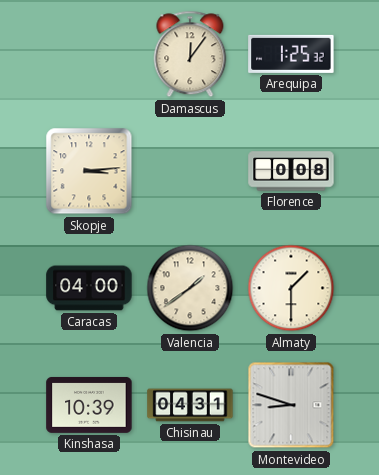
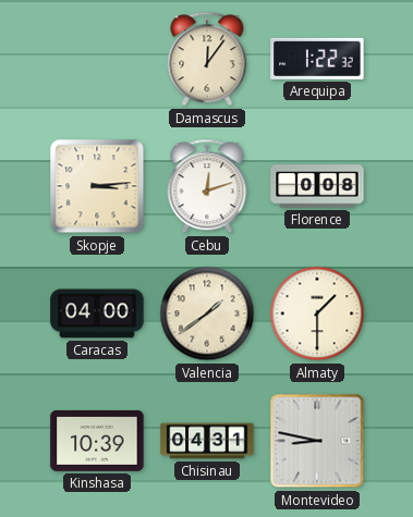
Arequipa: 1:25 -> 1:22 (317, 59)
Cebu: none -> 12:12 (207, 186)
Montevideo: 8:48 -> 8:47 (317, 441)
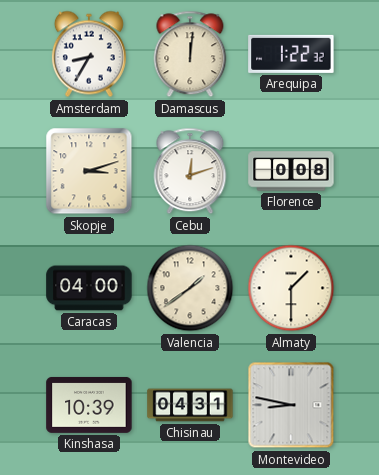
Amsterdam: none -> 8:35 (89, 54)
Damascus: 12:06 -> 12:01 (190, 54)
Skopje: 3:14 -> 3:12 (89, 171)
